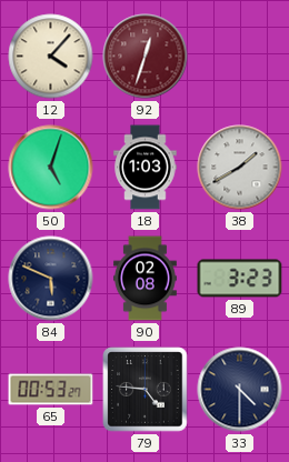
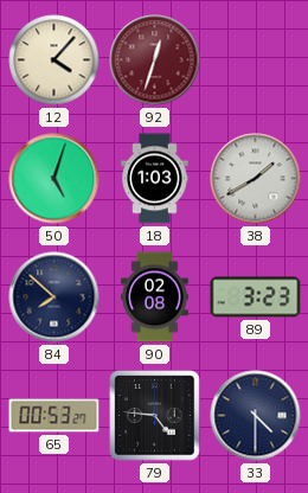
84: 5:49 -> 7:52 (54, 297)
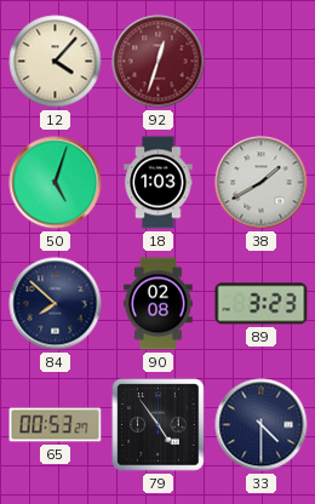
79: 4:46 -> 4:54 (159, 425)
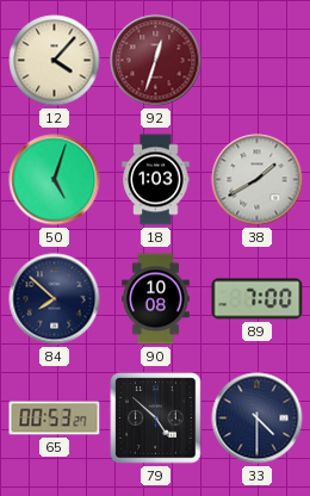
90: 02:08 -> 10:08 (156, 299)
89: 3:23 -> 7:00 (258, 299)
79: 4:54 -> 4:52 (156, 418)
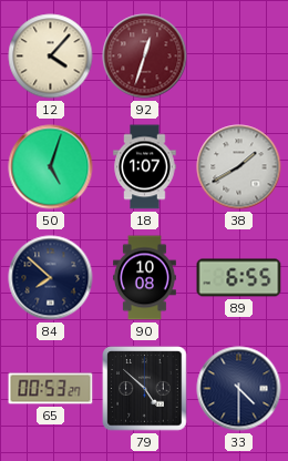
18: 1:03 -> 1:07 (145, 167)
89: 7:00 -> 6:55 (239, 278)
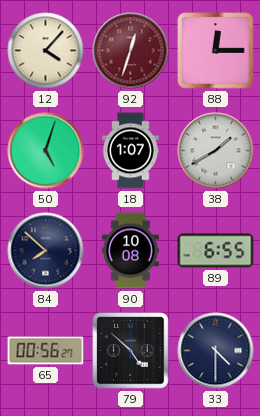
88: none -> 12:15 (216, 51)
65: 00:53 -> 00:56 (46, 351)
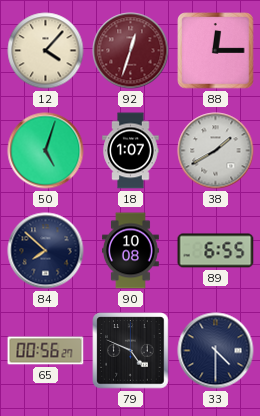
79: 4:52 -> 4:49 (131, 351)
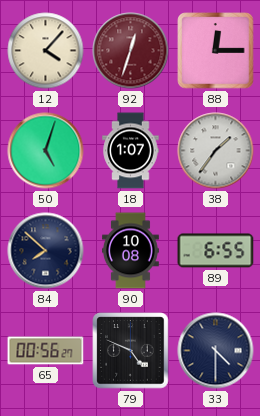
38: 1:40 -> 1:36 (216, 151)
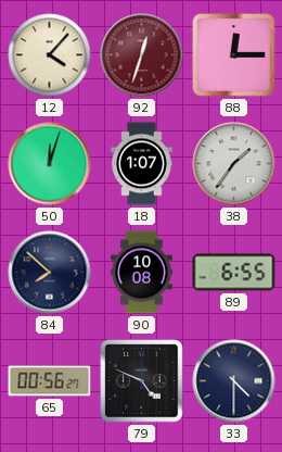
50: 5:03 -> 12:03 (50, 164)
